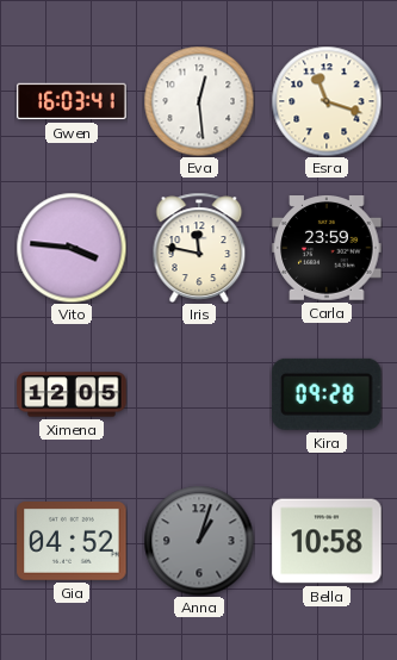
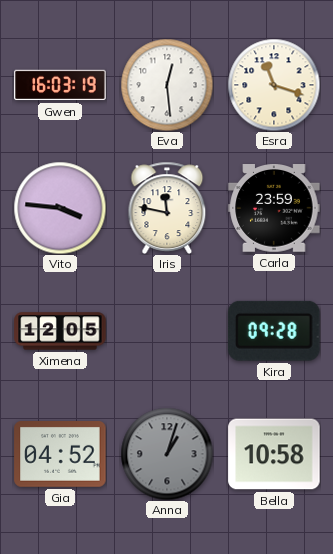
Gwen: 16:03:41 -> 16:03:19 (60, 85)
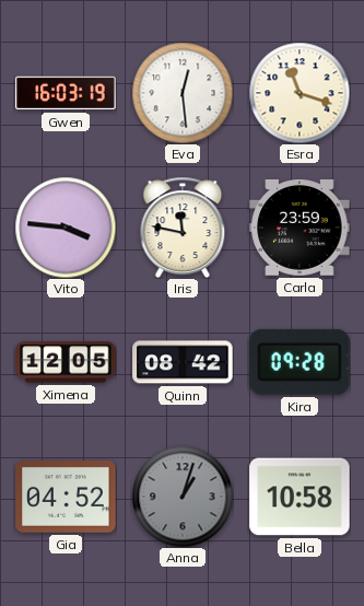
Quinn: none -> 08:42 (183, 362)
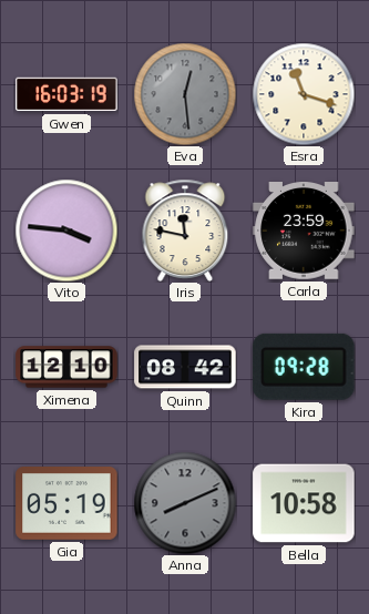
Eva dial: white -> grey (185, 94)
Ximena: 12:05 -> 12:10 (66, 367)
Gia: 04:52 -> 05:19 (66, 504)
Anna: 1:03 -> 8:11 (185, 503)
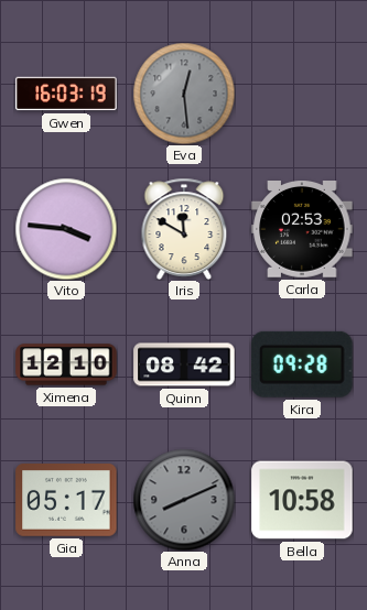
Esra: 11:18 -> none (304, 94)
Iris: 11:47 -> 11:50 (184, 229)
Carla: 23:59 -> 02:53 (302, 230)
Gia: 05:19 -> 05:17 (66, 501)
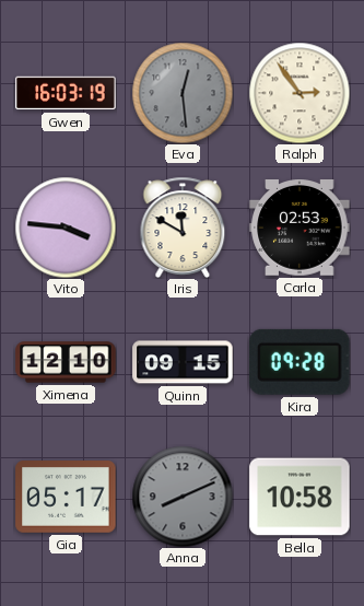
Ralph: none -> 2:54 (300, 93)
Quinn: 08:42 -> 09:15 (183, 362)
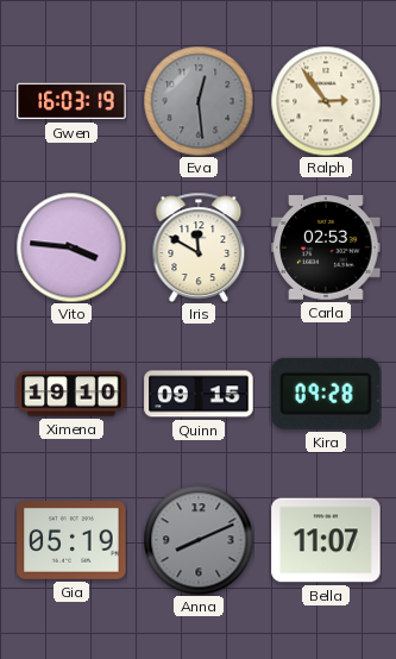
Ximena: 12:10 -> 19:10 (71, 394)
Gia: 05:17 -> 05:19 (71, 541)
Bella: 10:58 -> 11:07 (326, 540)
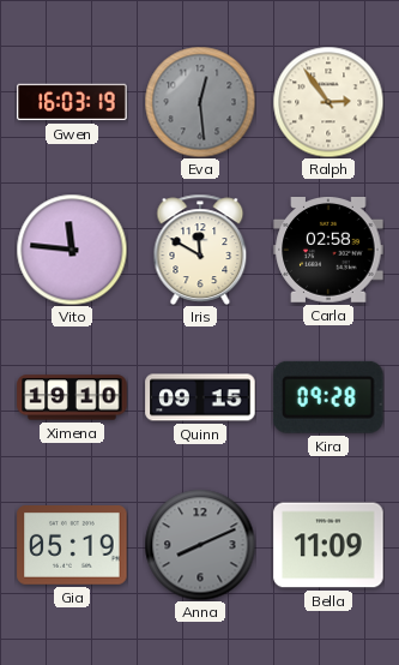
Vito: 3:46 -> 11:46 (72, 250)
Carla: 02:53 -> 02:58 (328, 251)
Bella: 11:07 -> 11:09 (328, 545)
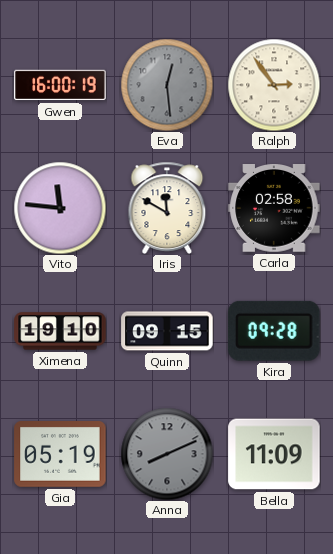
Gwen: 16:03 -> 16:00 (60, 85)
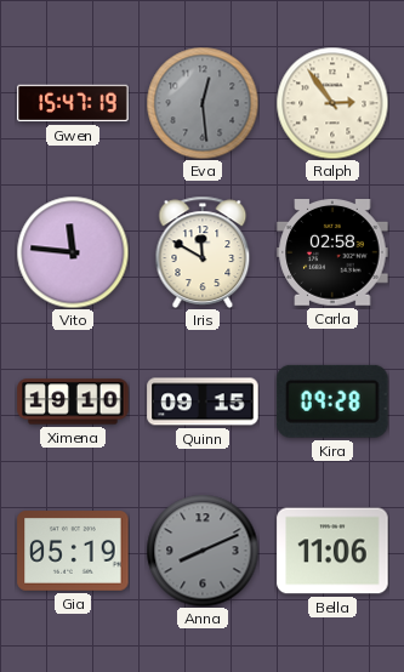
Gwen: 16:00 -> 15:47 (73, 103)
Bella: 11:09 -> 11:06 (332, 551)
